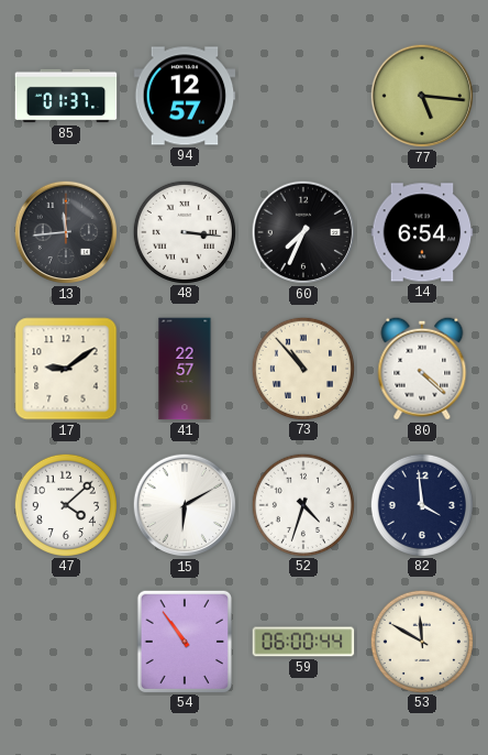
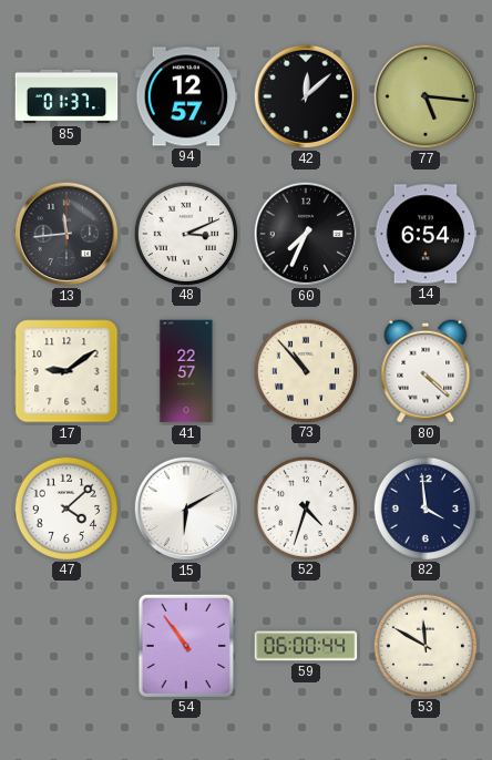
42: none -> 12:08 (306, 96)
48: 3:16 -> 3:11 (185, 233)
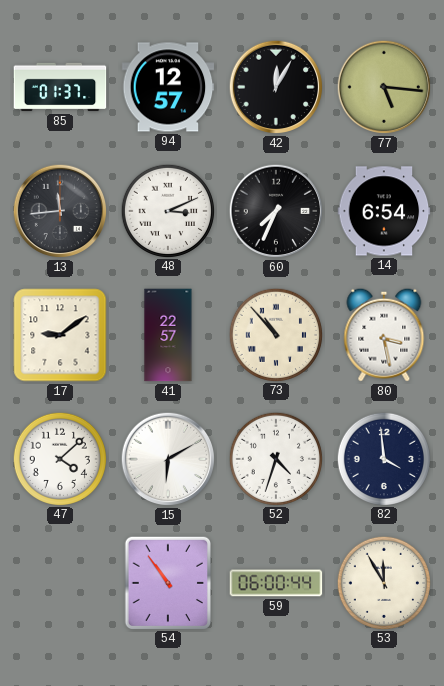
42: 12:08 -> 12:05 (276, 87)
80: 4:22 -> 3:28 (384, 335)
53: 11:50 -> 11:55 (383, 582)
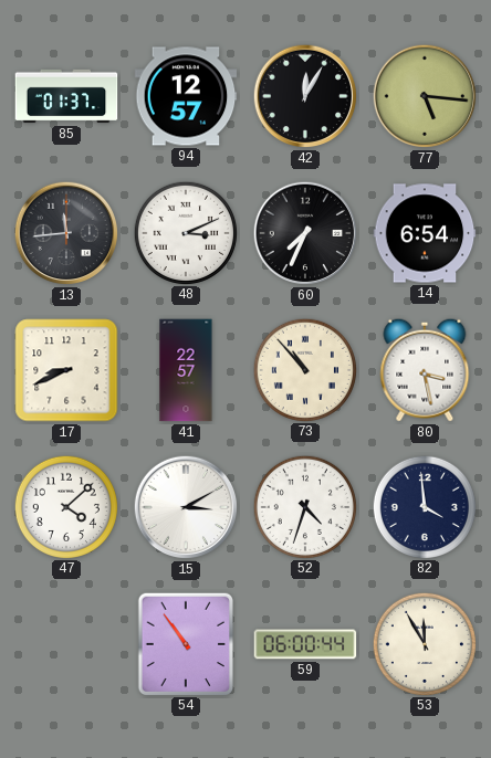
17: 9:09 -> 8:41 (66, 370)
15: 6:10 -> 3:10 (186, 507)
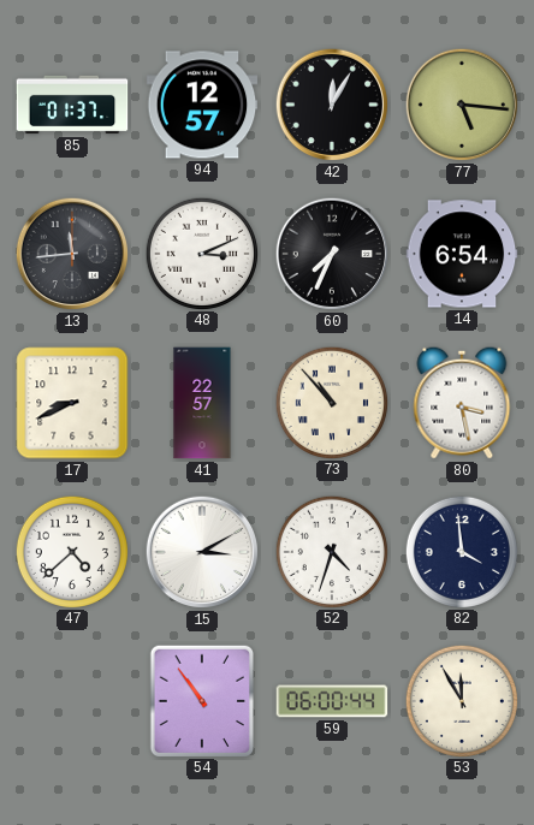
47: 4:08 -> 4:38 (71, 551)
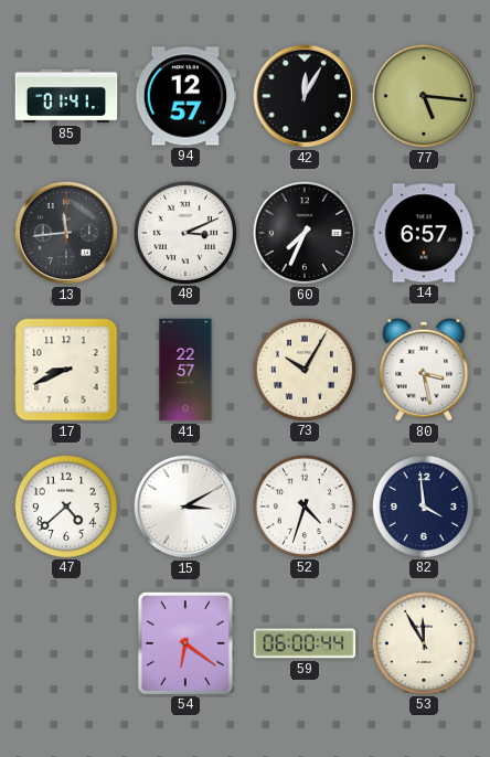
85: 01:37 -> 01:41 (66, 96)
14: 6:54 -> 6:57 (424, 233)
73: 10:53 -> 10:05 (303, 369)
54: 10:54 -> 6:21 (184, 642)
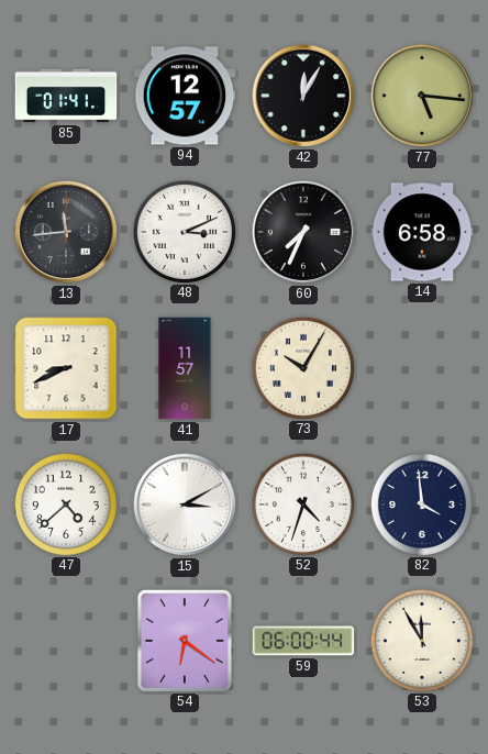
14: 6:57 -> 6:58 (422, 232)
41: 22:57 -> 11:57 (185, 368)
80: 3:28 -> none (424, 370)
